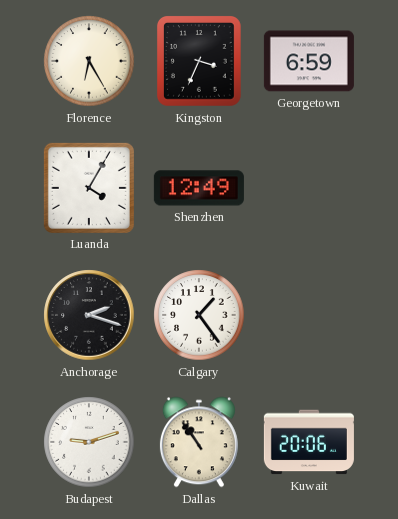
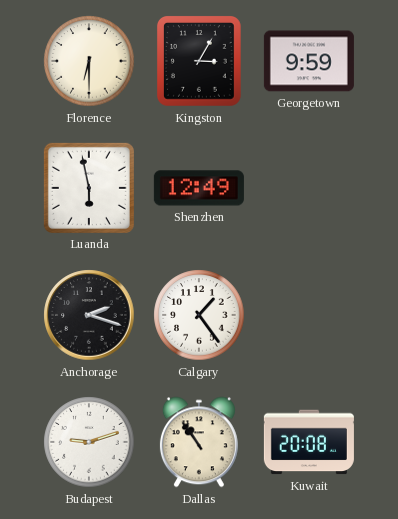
Florence: 6:25 -> 6:30 (89, 61)
Kingston: 3:34 -> 3:05 (199, 62)
Georgetown: 6:59 -> 9:59 (309, 61)
Luanda: 4:05 -> 5:58 (89, 188)
Kuwait: 20:06 -> 20:08 (309, 442)
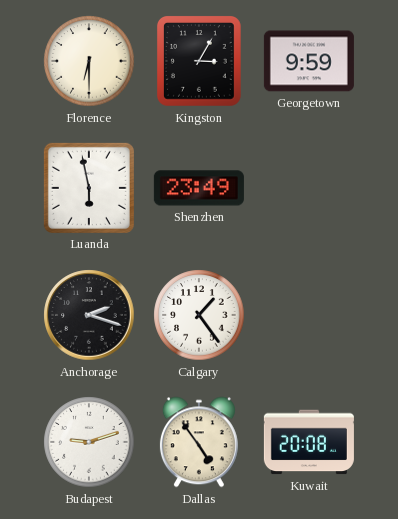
Shenzhen: 12:49 -> 23:49 (199, 188)
Dallas: 10:54 -> 4:54 (199, 442)
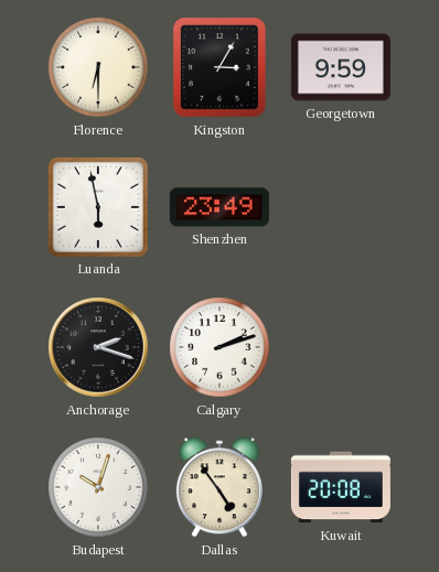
Calgary: 1:24 -> 2:12 (219, 347)
Budapest: 9:12 -> 10:03 (98, 487)
